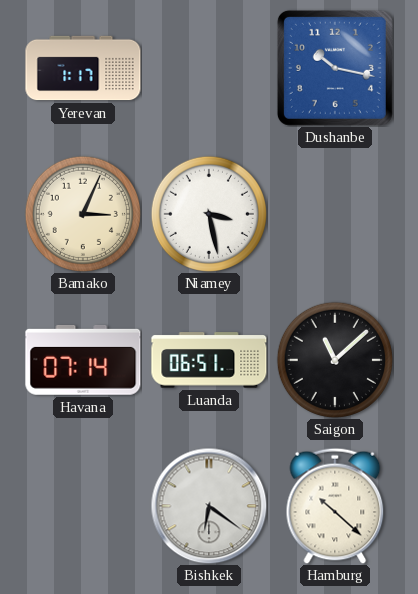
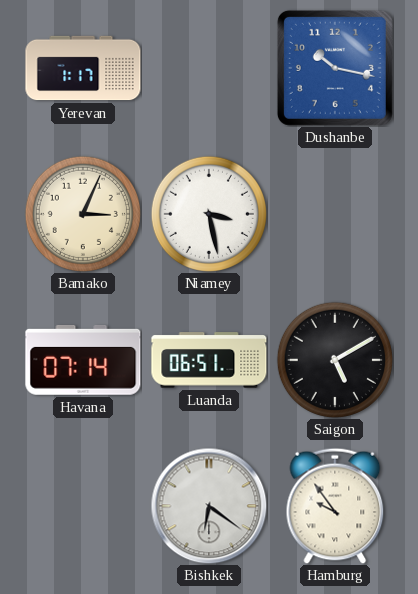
Saigon: 11:08 -> 5:10 (335, 360)
Hamburg: 10:22 -> 9:54 (335, 506)
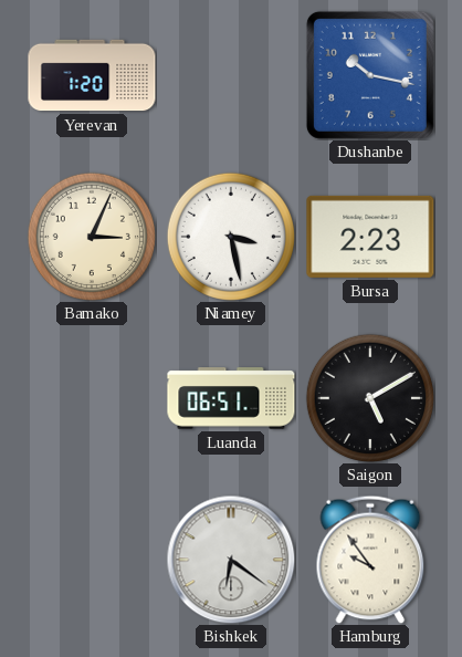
Yerevan: 1:17 -> 1:20 (92, 75)
Bursa: none -> 2:23 (370, 237)
Havana: 07:14 -> none (83, 360)
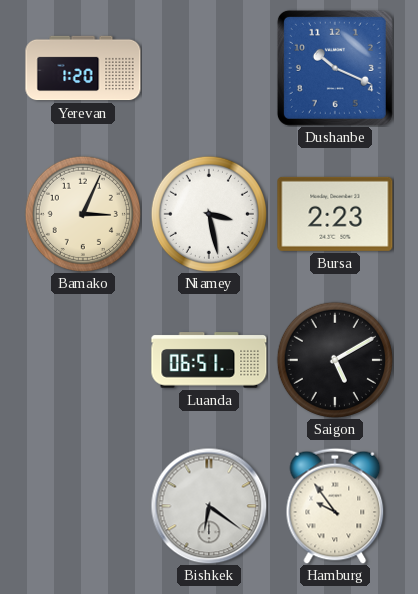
Dushanbe: 10:17 -> 10:19 (335, 68)
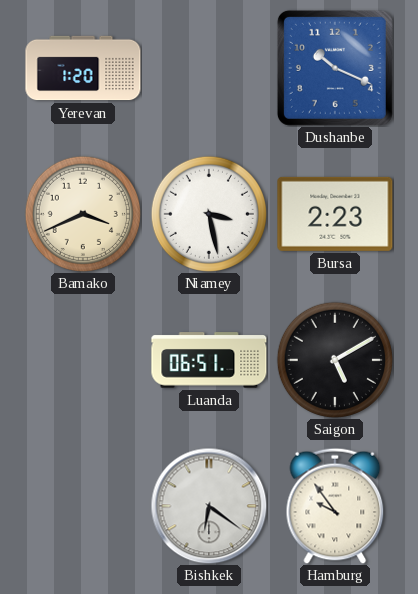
Bamako: 3:04 -> 3:41 (83, 214)
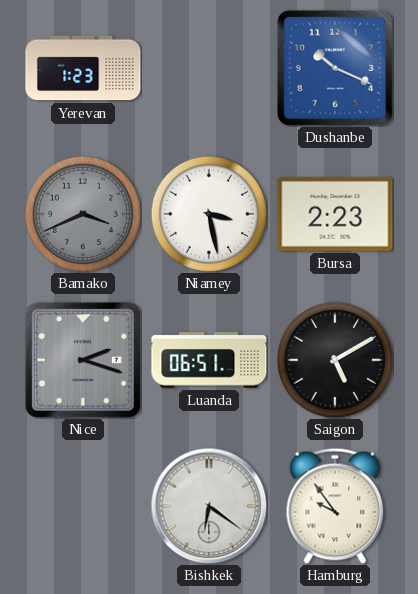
Yerevan: 1:20 -> 1:23 (83, 68)
Bamako dial: cream -> grey (83, 214)
Nice: none -> 2:18 (83, 360)
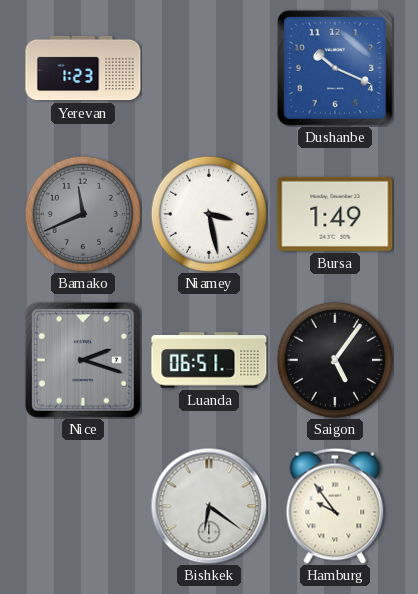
Bamako: 3:41 -> 11:41 (83, 214)
Bursa: 2:23 -> 1:49 (335, 214)
Saigon: 5:10 -> 5:06 (335, 360)
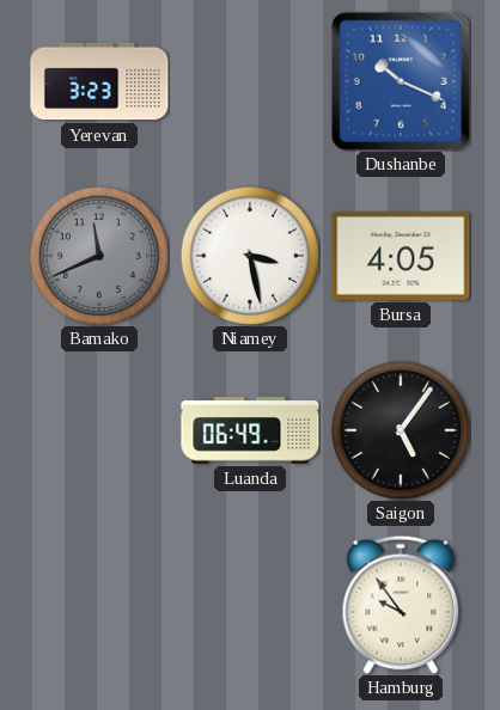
Yerevan: 1:23 -> 3:23 (99, 81)
Bursa: 1:49 -> 4:05 (401, 256)
Nice: 2:18 -> none (83, 360)
Luanda: 06:51 -> 06:49 (250, 430)
Bishkek: 6:21 -> none (209, 506)
